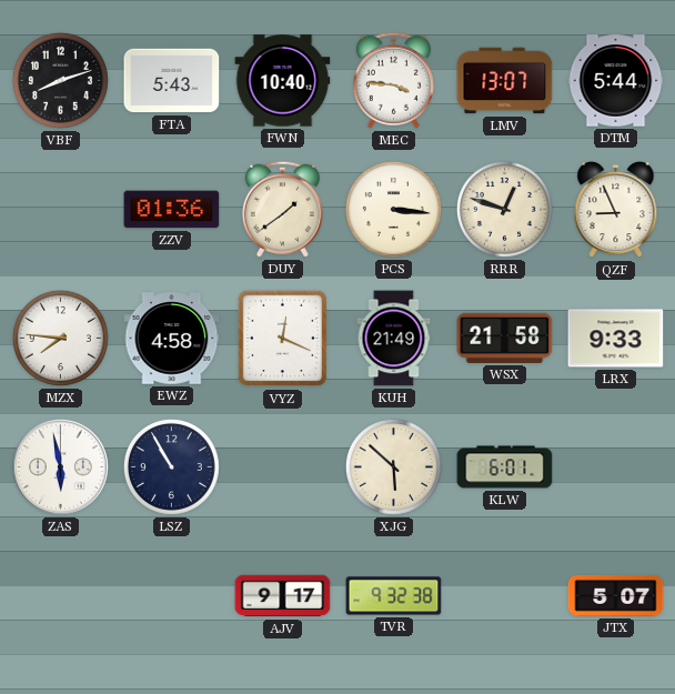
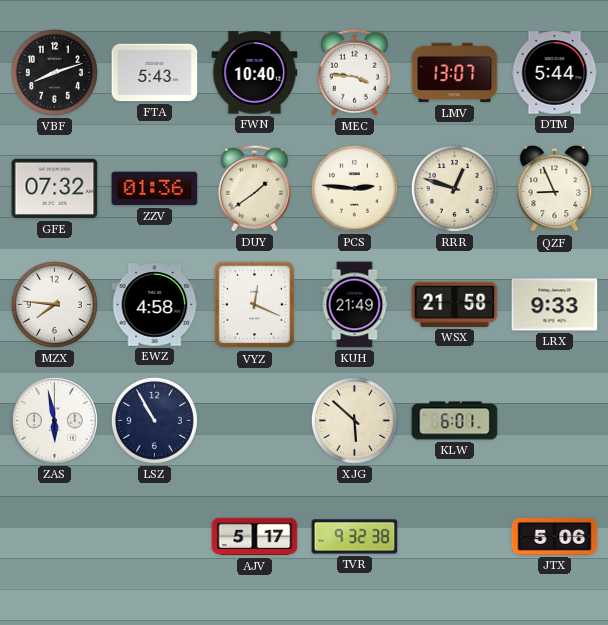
GFE: none -> 07:32 (55, 189)
PCS: 3:16 -> 2:46 (354, 188)
AJV: 9:17 -> 5:17 (255, 537)
JTX: 5:07 -> 5:06 (555, 536)
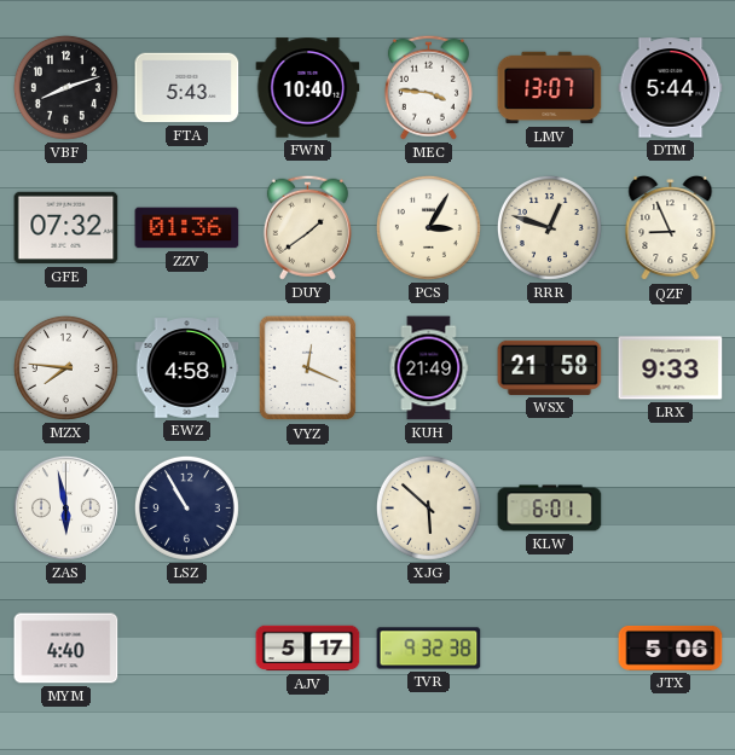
PCS: 2:46 -> 3:05 (428, 227)
MYM: none -> 4:40 (66, 649)
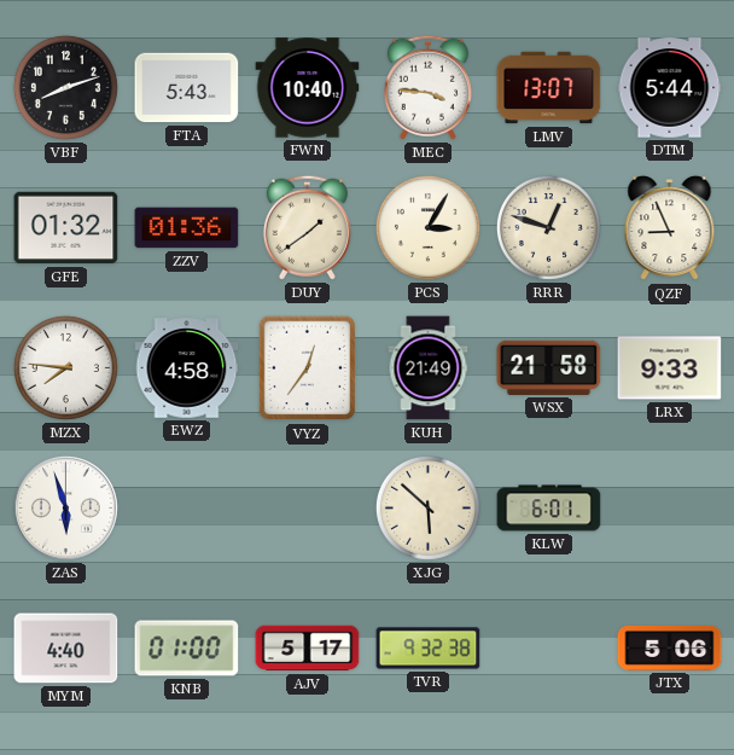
GFE: 07:32 -> 01:32 (66, 228)
VYZ: 12:19 -> 12:36 (308, 368)
ZAS: 5:58 -> 5:57 (65, 507)
LSZ: 10:55 -> none (186, 507)
KNB: none -> 01:00 (187, 649)
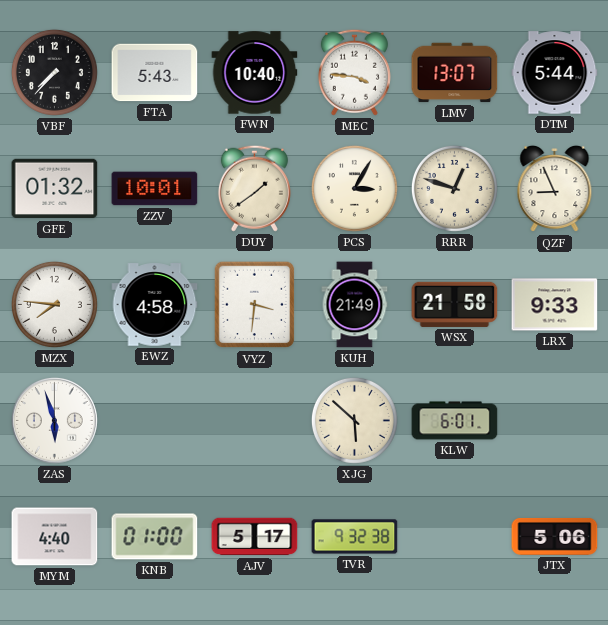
VBF: 8:12 -> 7:37 (54, 72)
ZZV: 01:36 -> 10:01 (155, 189)
VYZ: 12:36 -> 3:31 (255, 305)
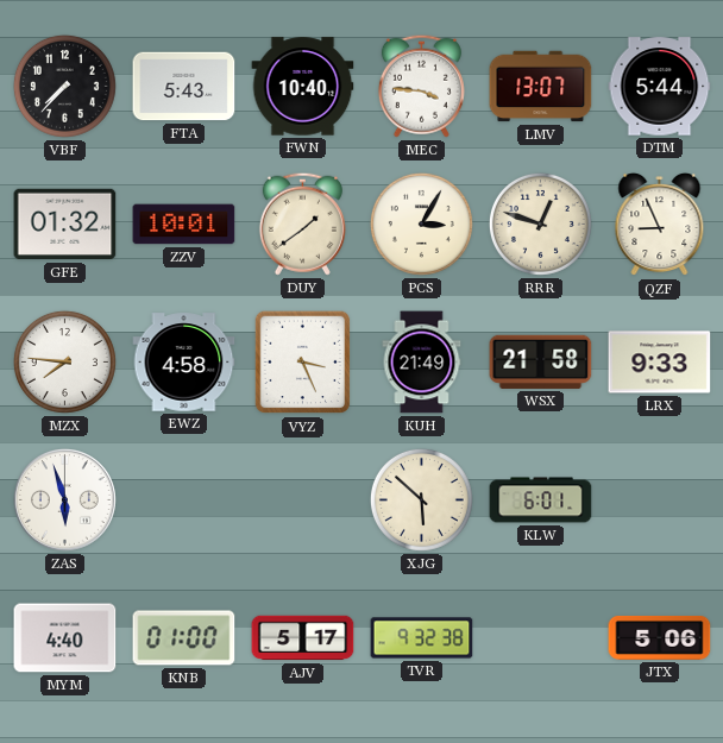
VYZ: 3:31 -> 3:26 (303, 363)
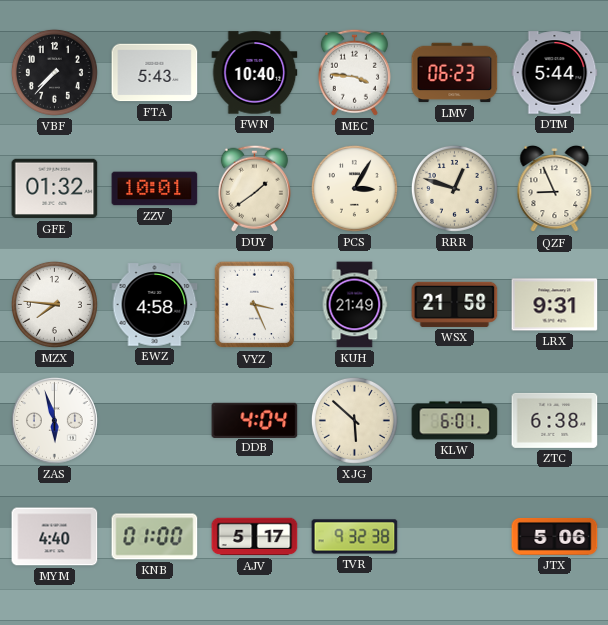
LMV: 13:07 -> 06:23 (455, 73)
LRX: 9:33 -> 9:31 (555, 305)
DDB: none -> 4:04 (255, 420)
ZTC: none -> 6:38 (555, 420)
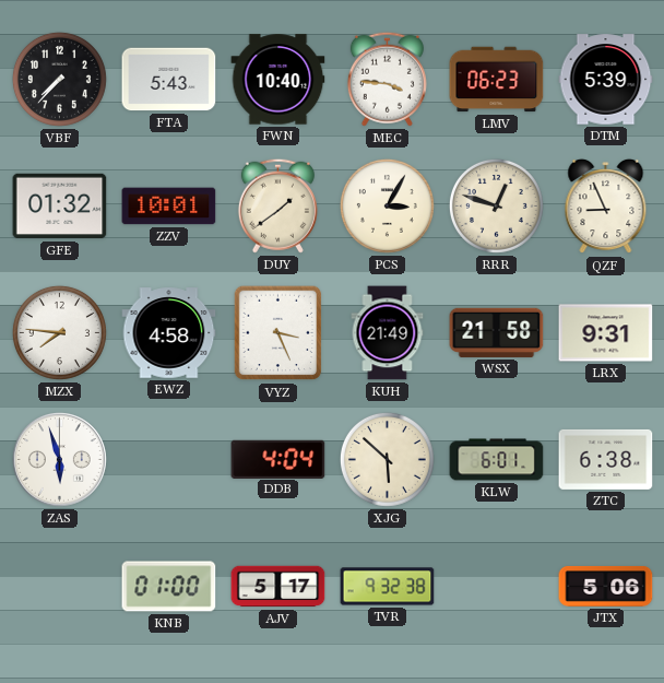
DTM: 5:44 -> 5:39 (606, 80)
MYM: 4:40 -> none (55, 537)
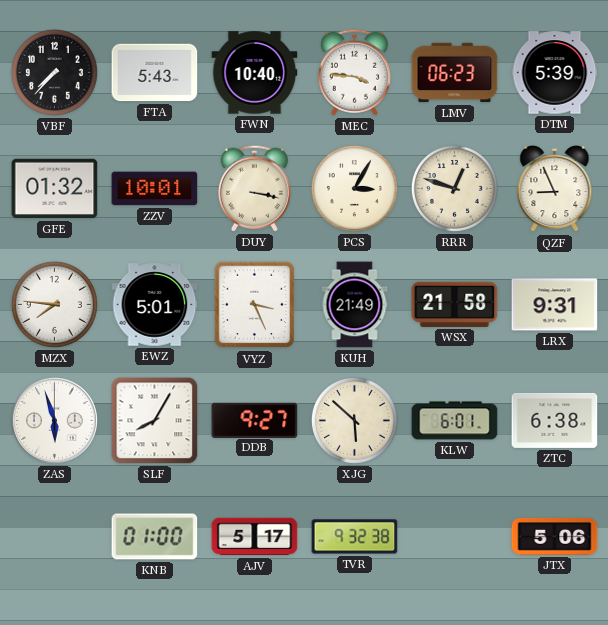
DUY: 1:39 -> 3:17 (254, 188)
EWZ: 4:58 -> 5:01 (155, 305)
SLF: none -> 8:05 (155, 421)
DDB: 4:04 -> 9:27 (255, 420)
